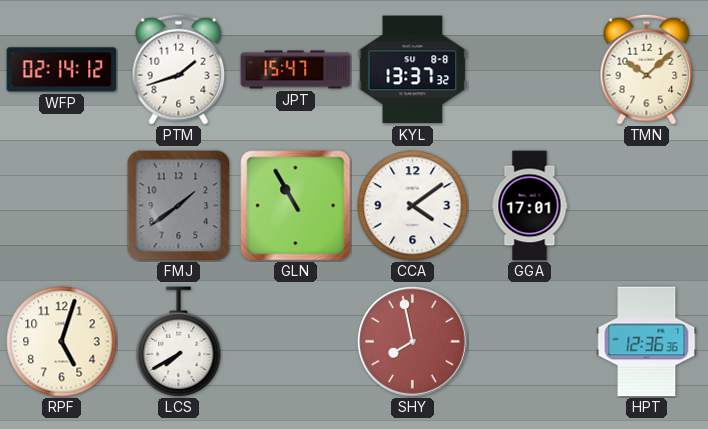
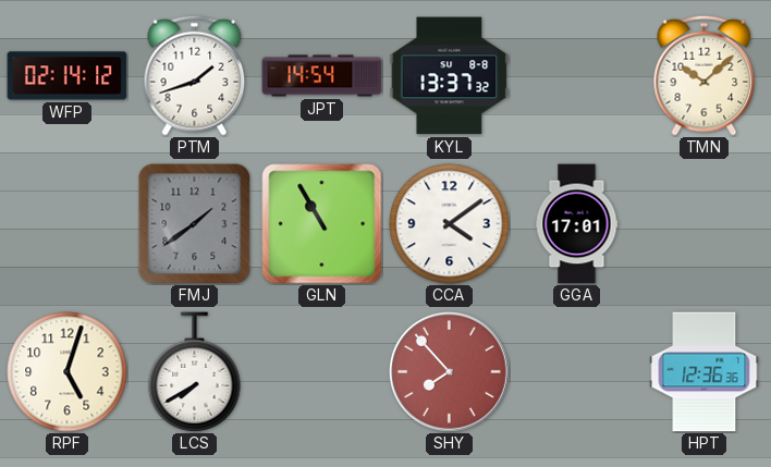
JPT: 15:47 -> 14:54 (322, 76)
SHY: 7:58 -> 7:53 (449, 371)
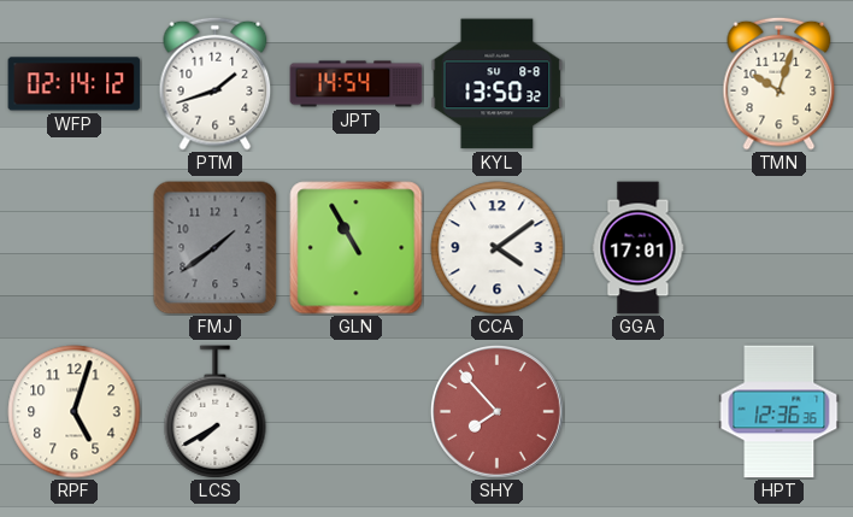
KYL: 13:37 -> 13:50 (498, 84)
TMN: 10:08 -> 10:03 (780, 83)
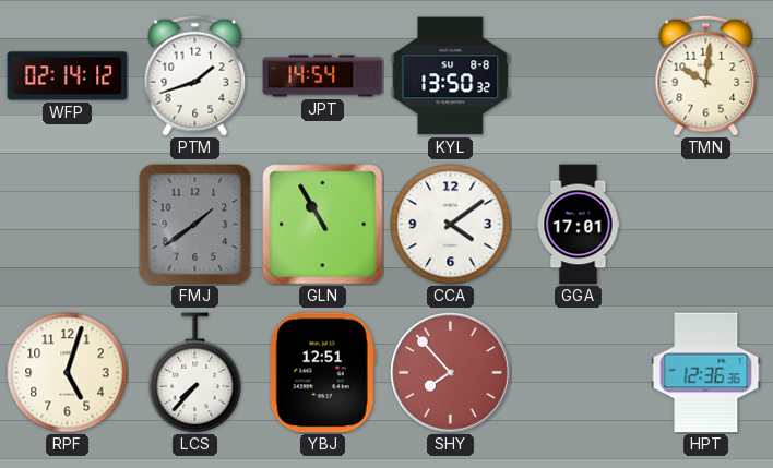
TMN: 10:03 -> 10:01 (706, 75)
LCS: 7:40 -> 7:37 (195, 373)
YBJ: none -> 12:51 (322, 373)
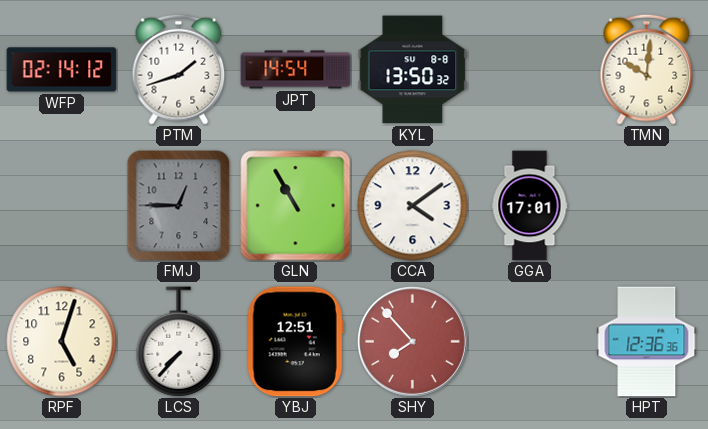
FMJ: 1:39 -> 12:45 (179, 206)
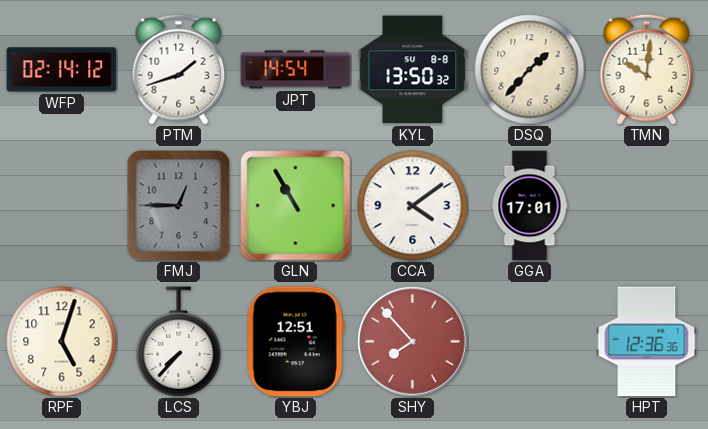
DSQ: none -> 1:37 (530, 70)
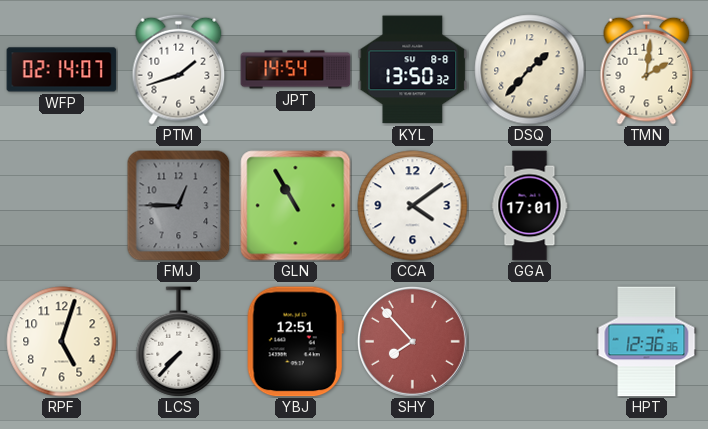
WFP: 02:14:12 -> 02:14:07 (62, 70)
TMN: 10:01 -> 2:01 (647, 69)
